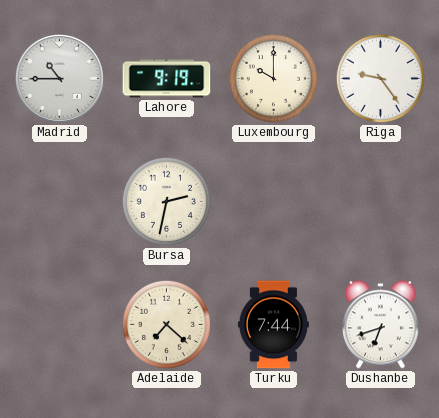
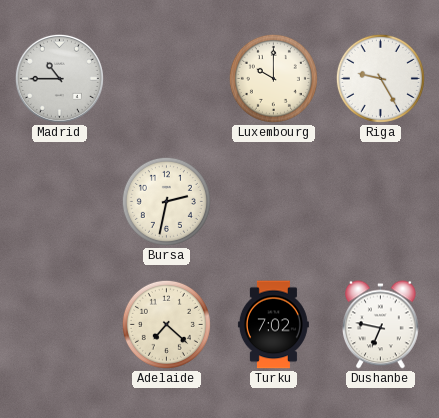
Lahore: 9:19 -> none (167, 79)
Riga: 9:24 -> 9:25 (380, 78)
Turku: 7:44 -> 7:02 (273, 325)
Dushanbe: 6:42 -> 6:47 (381, 325)
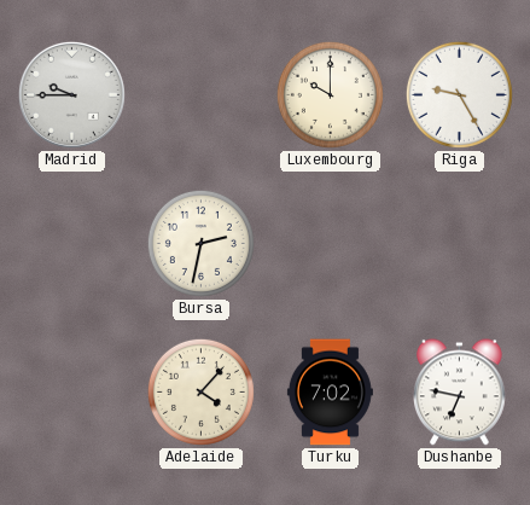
Madrid: 10:45 -> 9:45 (71, 94)
Adelaide: 7:22 -> 4:07 (200, 391)
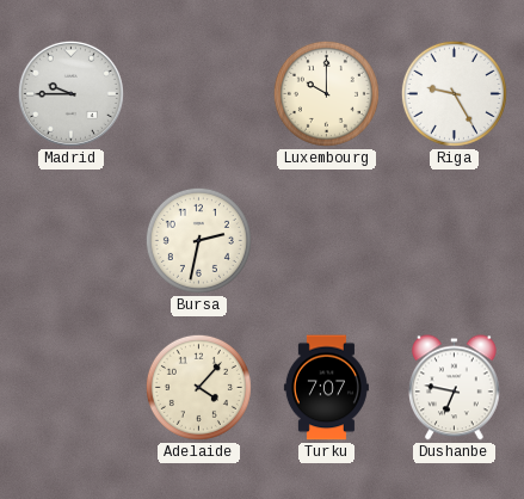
Turku: 7:02 -> 7:07 (326, 388)
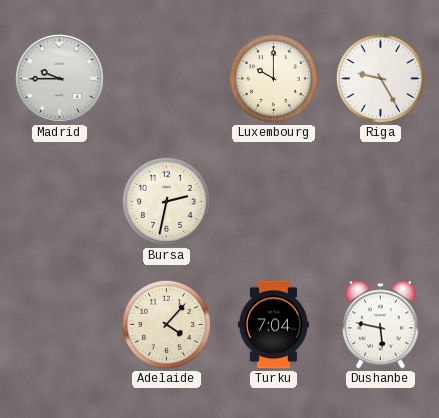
Turku: 7:07 -> 7:04 (273, 325)
Dushanbe: 6:47 -> 5:47 (381, 325)
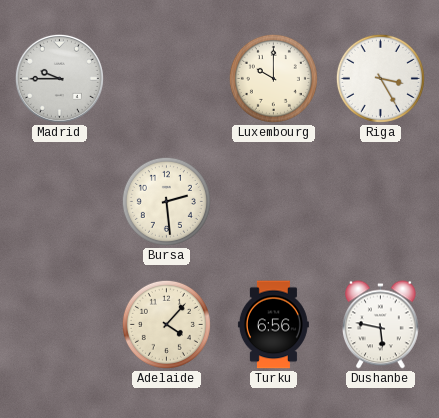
Riga: 9:25 -> 3:25 (380, 78)
Bursa: 2:32 -> 2:29 (166, 201)
Turku: 7:04 -> 6:56 (273, 325)
